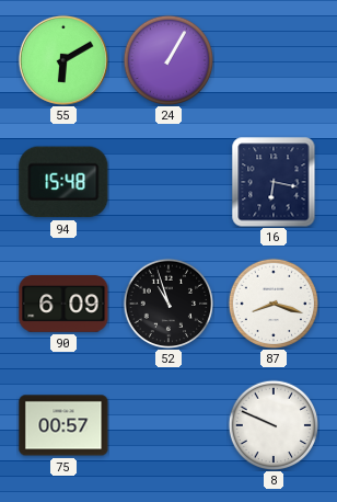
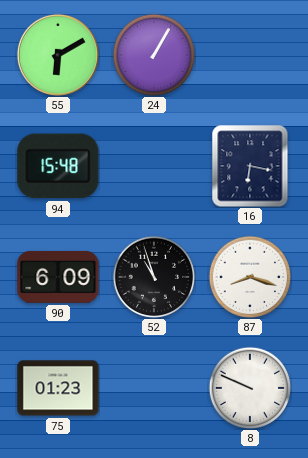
75: 00:57 -> 01:23 (58, 388)
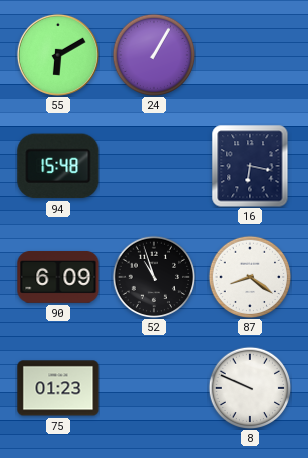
87: 8:18 -> 8:21 (250, 277)
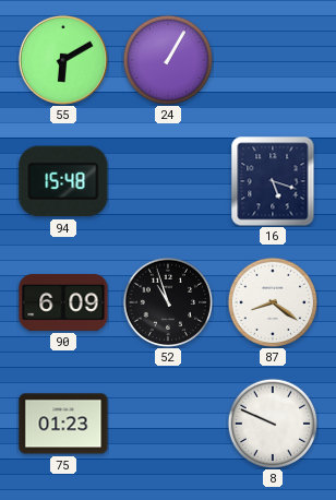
16: 6:17 -> 5:18 (273, 181)
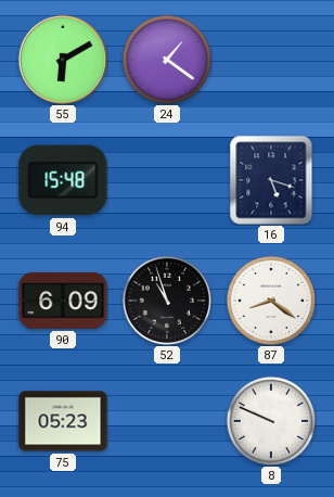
24: 1:05 -> 1:21 (167, 60)
75: 01:23 -> 05:23 (63, 421)
